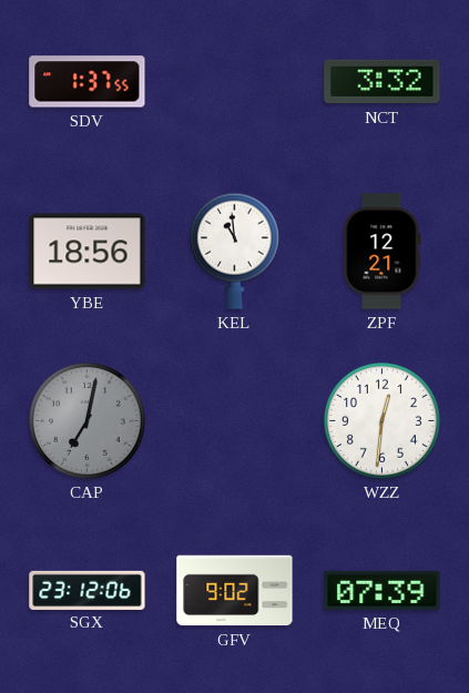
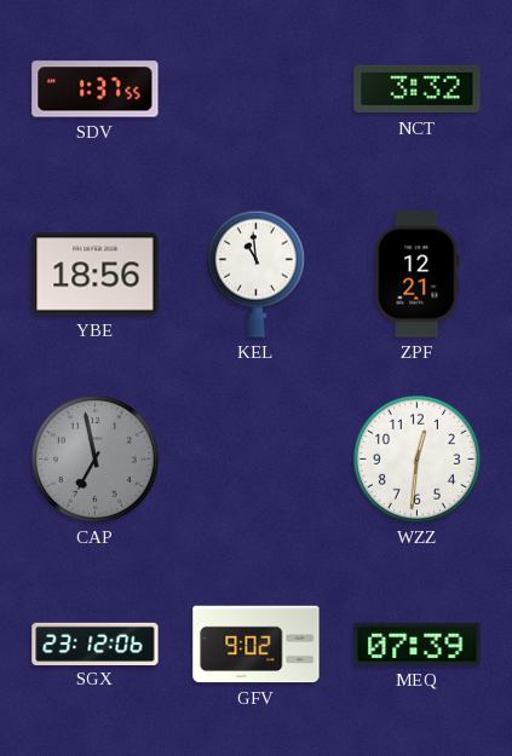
CAP: 7:02 -> 6:58 (94, 458)
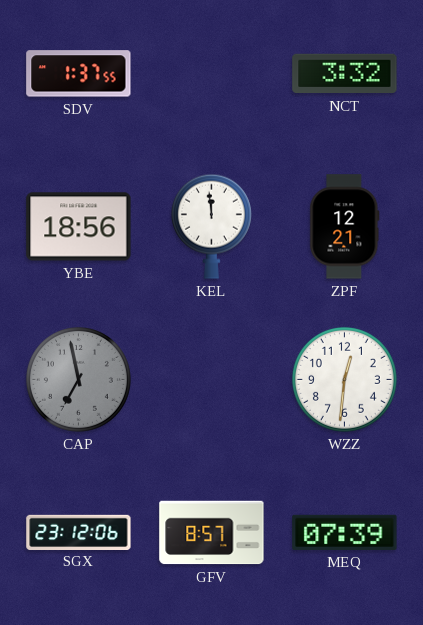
KEL: 10:59 -> 11:59 (211, 226)
GFV: 9:02 -> 8:57 (212, 533)
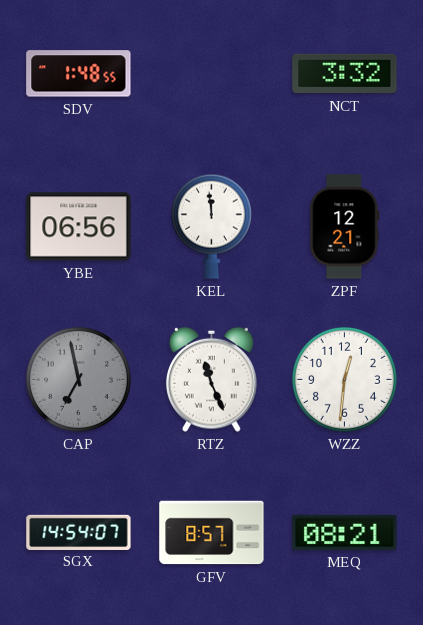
SDV: 1:37 -> 1:48 (79, 74)
YBE: 18:56 -> 06:56 (79, 227)
RTZ: none -> 11:26 (211, 379)
SGX: 23:12 -> 14:54 (79, 532)
MEQ: 07:39 -> 08:21 (345, 532)
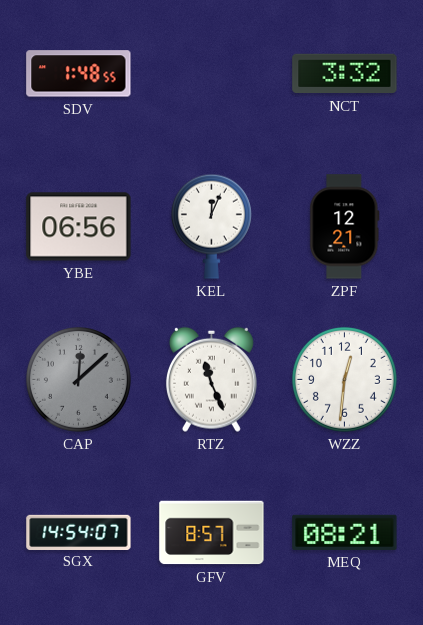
KEL: 11:59 -> 12:04 (211, 226)
CAP: 6:58 -> 12:08 (78, 379)
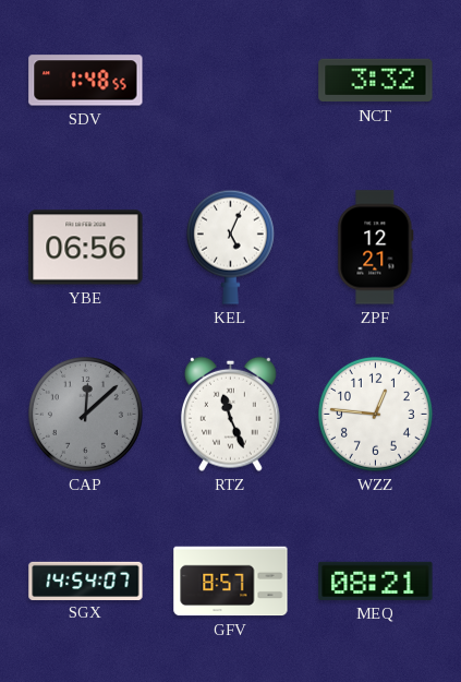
KEL: 12:04 -> 5:04 (230, 247)
WZZ: 12:31 -> 12:46 (375, 414)
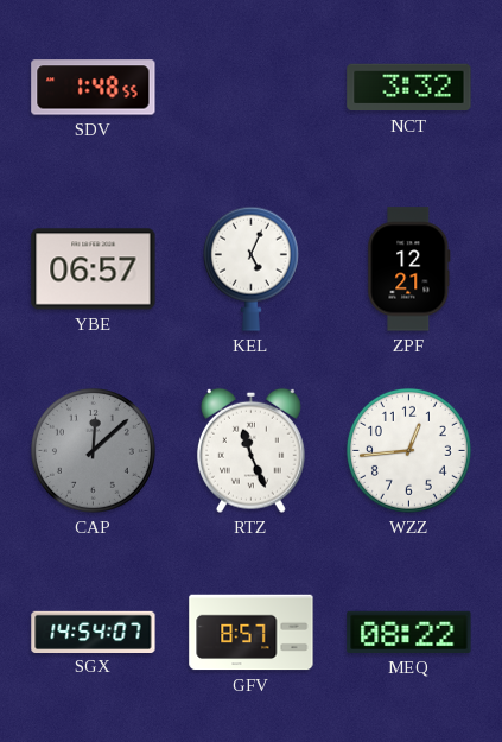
YBE: 06:56 -> 06:57 (94, 269)
WZZ: 12:46 -> 12:44 (408, 450)
MEQ: 08:21 -> 08:22 (409, 632)
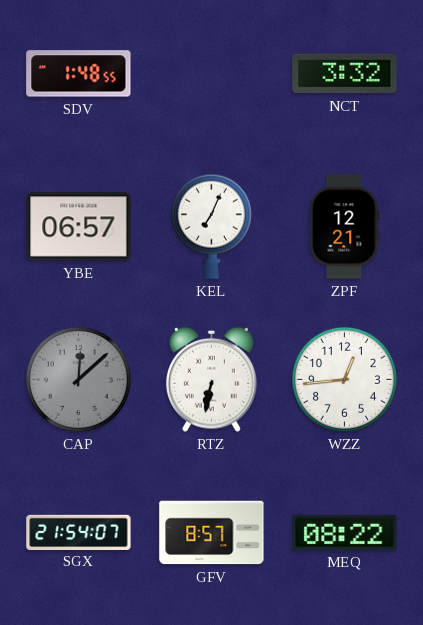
KEL: 5:04 -> 7:04 (211, 226)
RTZ: 11:26 -> 6:32 (211, 379)
SGX: 14:54 -> 21:54 (79, 532)
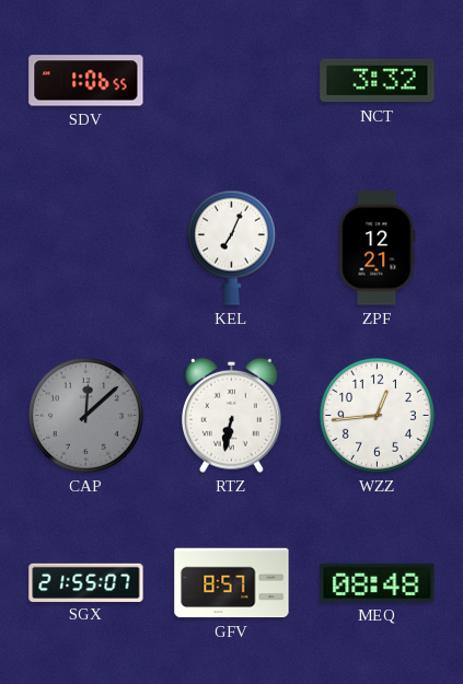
SDV: 1:48 -> 1:06 (86, 81)
YBE: 06:57 -> none (79, 227)
SGX: 21:54 -> 21:55 (86, 582)
MEQ: 08:22 -> 08:48 (378, 582)
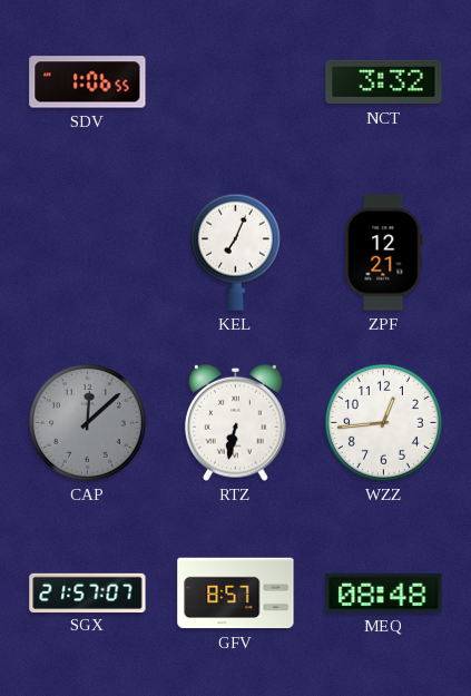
SGX: 21:55 -> 21:57 (88, 592)
